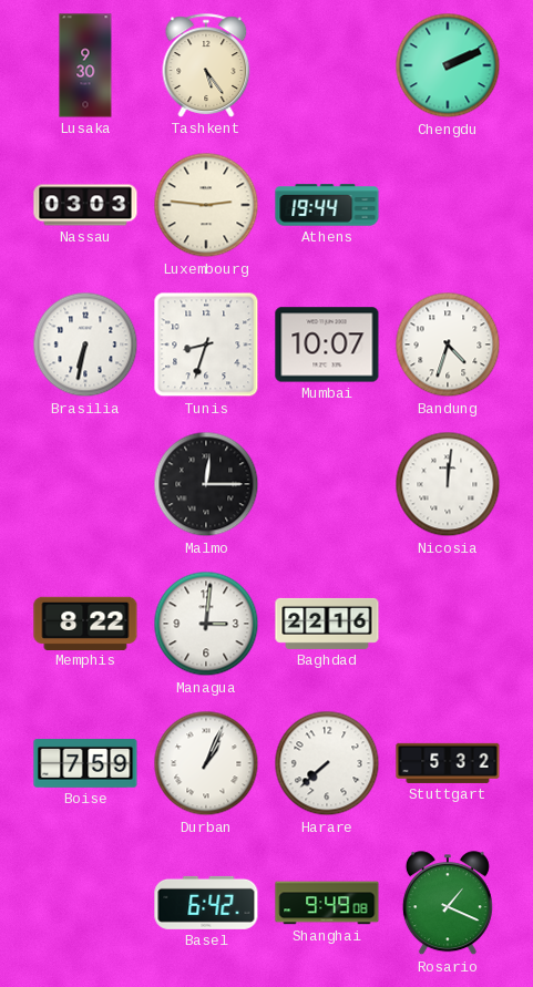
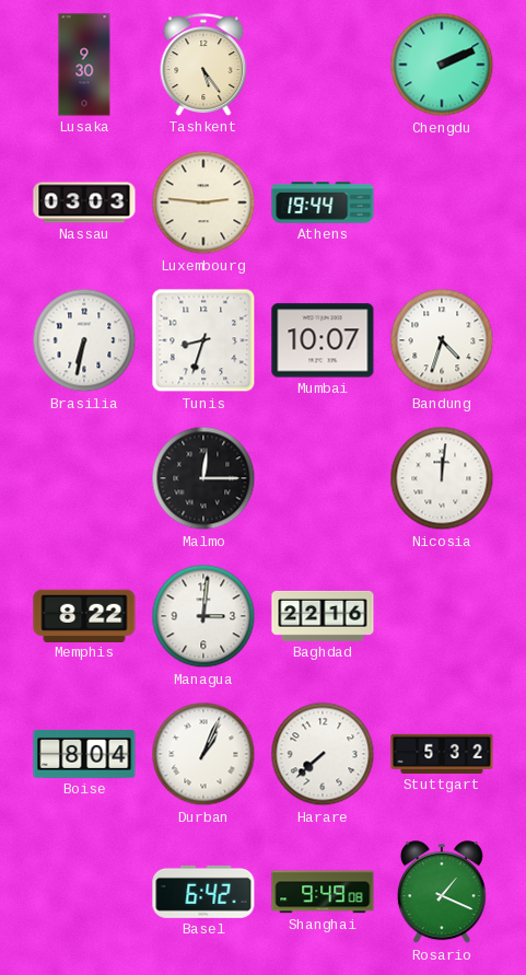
Boise: 7:59 -> 8:04 (84, 755)
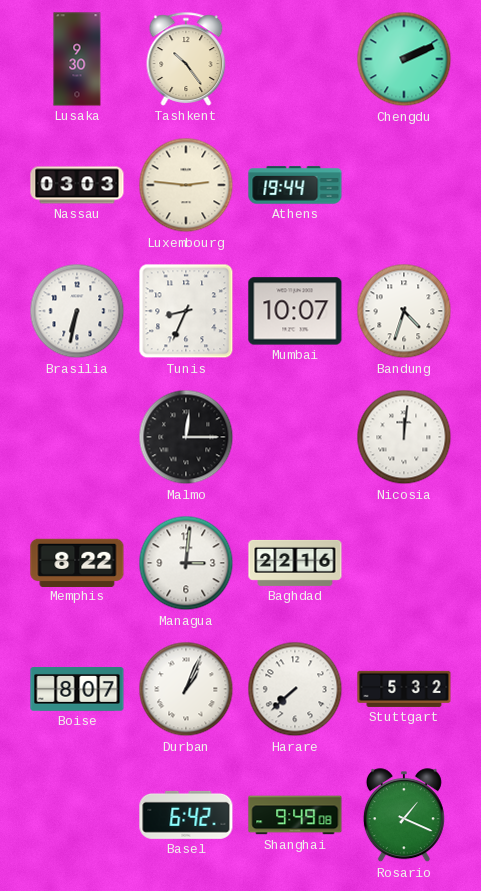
Tashkent: 5:24 -> 10:24 (186, 59)
Tunis: 8:33 -> 8:34 (186, 311)
Boise: 8:04 -> 8:07 (77, 690)
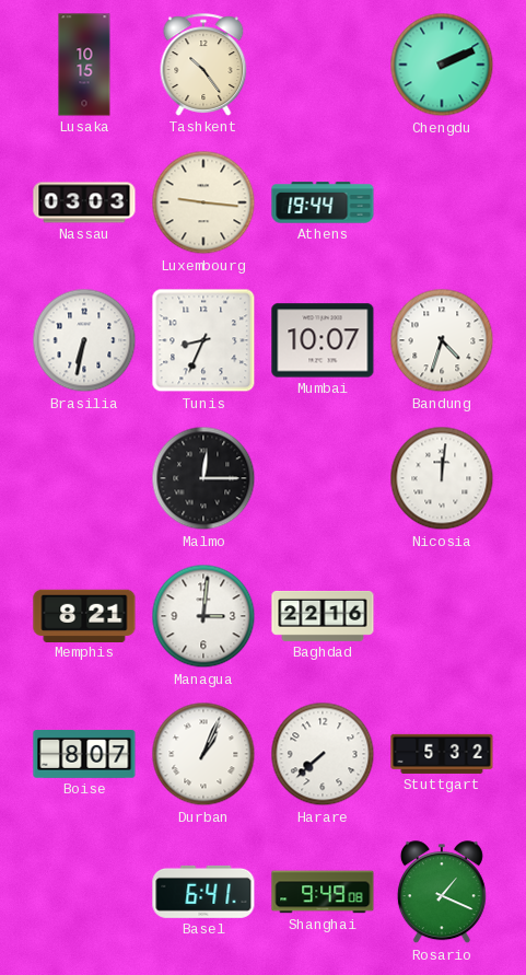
Lusaka: 9:30 -> 10:15 (84, 65)
Luxembourg: 2:46 -> 9:16 (203, 202)
Memphis: 8:22 -> 8:21 (84, 615)
Basel: 6:42 -> 6:41 (203, 892)
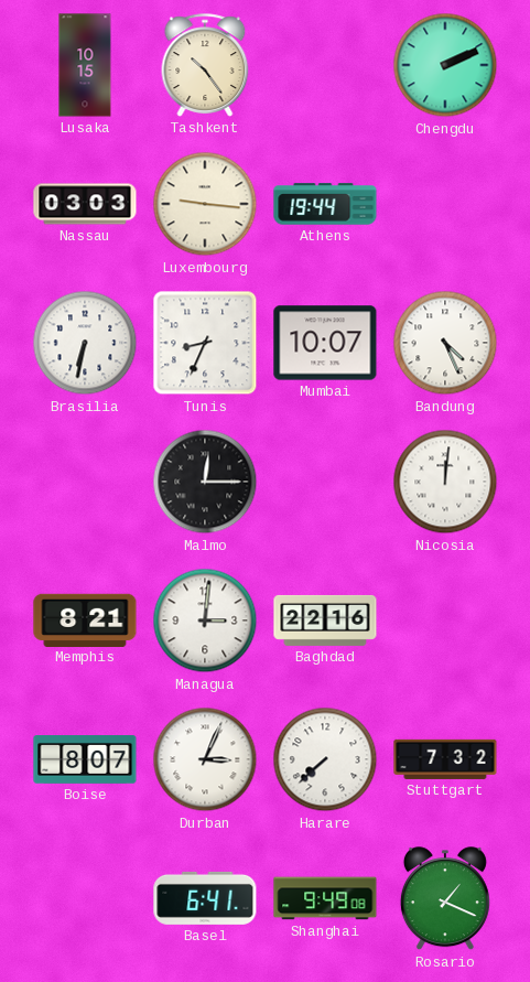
Bandung: 4:33 -> 4:26 (445, 343)
Durban: 1:04 -> 3:04 (205, 759)
Stuttgart: 5:32 -> 7:32 (445, 759)
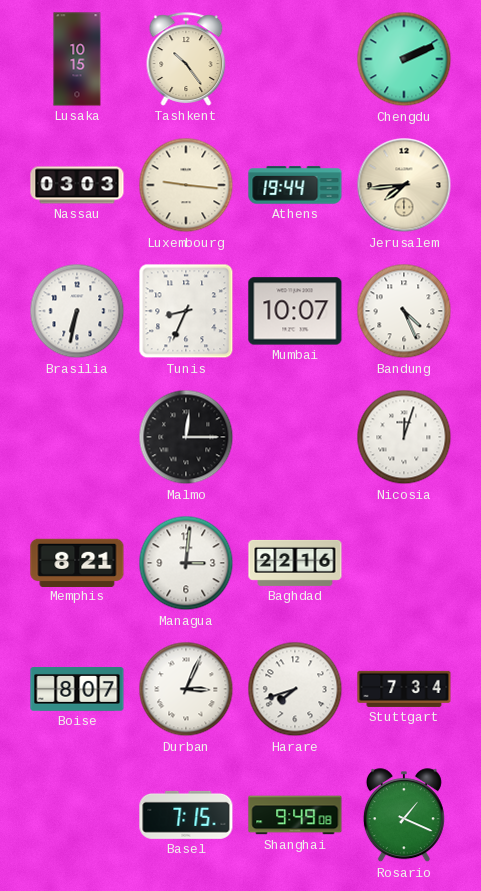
Jerusalem: none -> 7:44 (404, 185)
Nicosia: 12:01 -> 12:03 (404, 437)
Harare: 7:38 -> 7:42 (295, 689)
Stuttgart: 7:32 -> 7:34 (404, 689)
Basel: 6:41 -> 7:15 (186, 815)
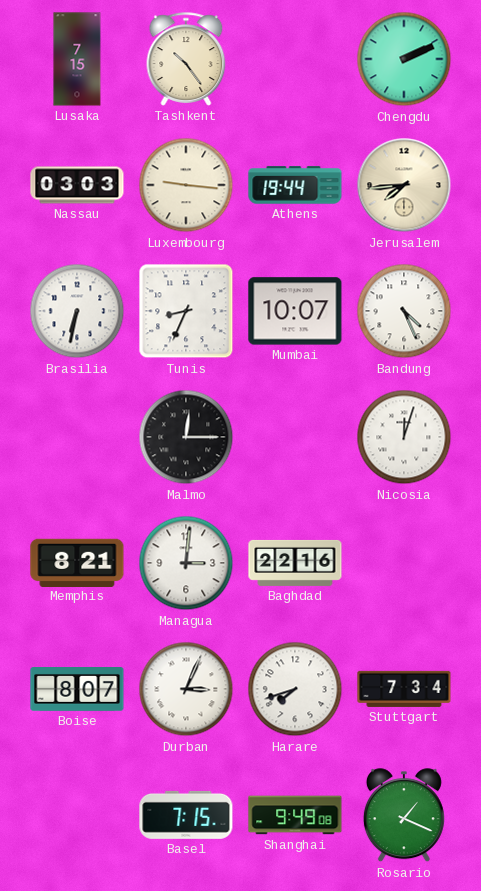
Lusaka: 10:15 -> 7:15 (77, 59)
